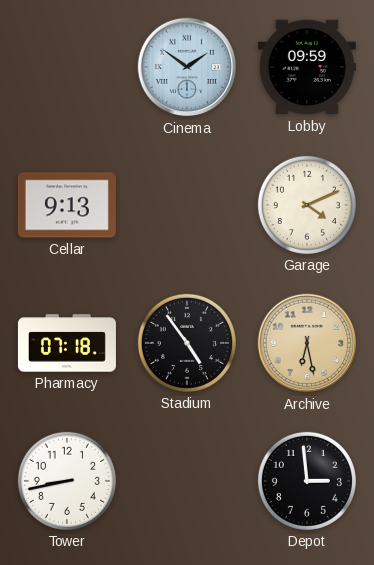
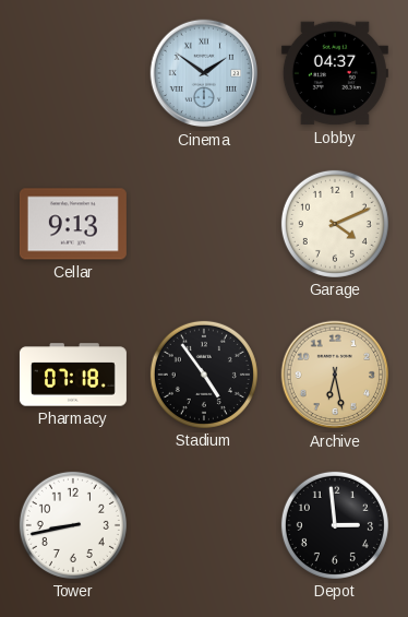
Lobby: 09:59 -> 04:37 (335, 73)
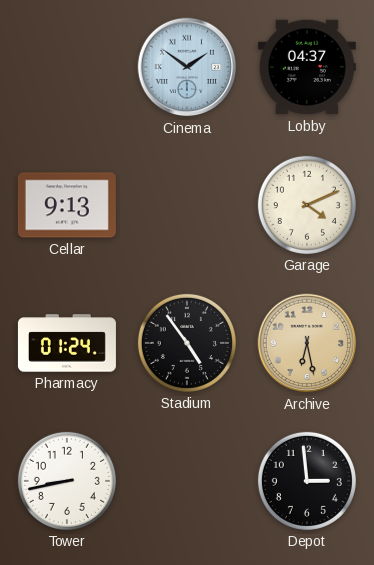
Pharmacy: 07:18 -> 01:24 (67, 343)
